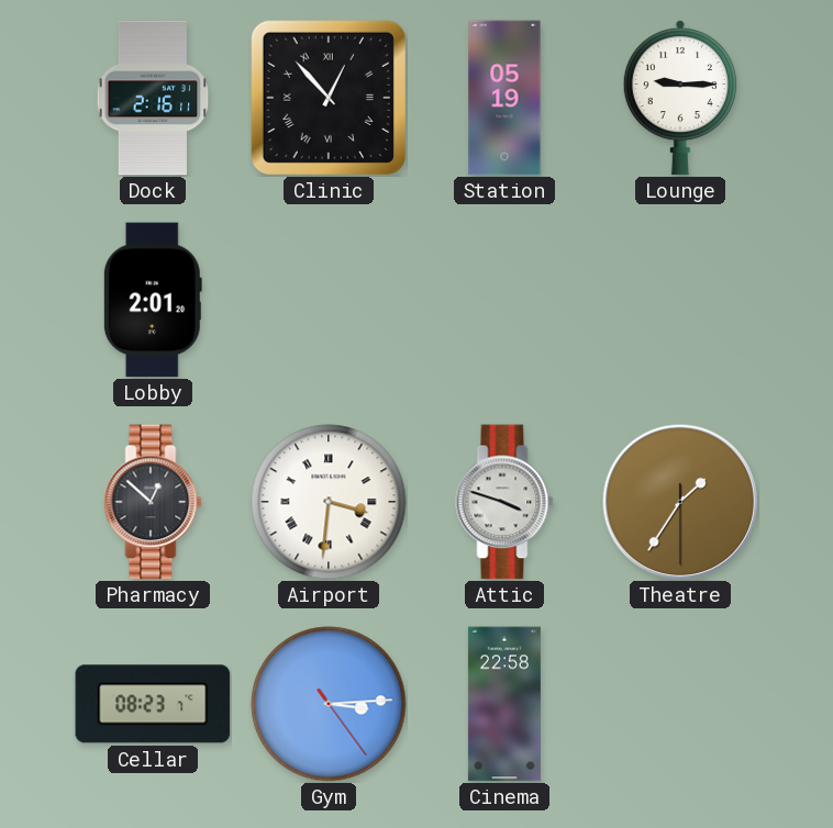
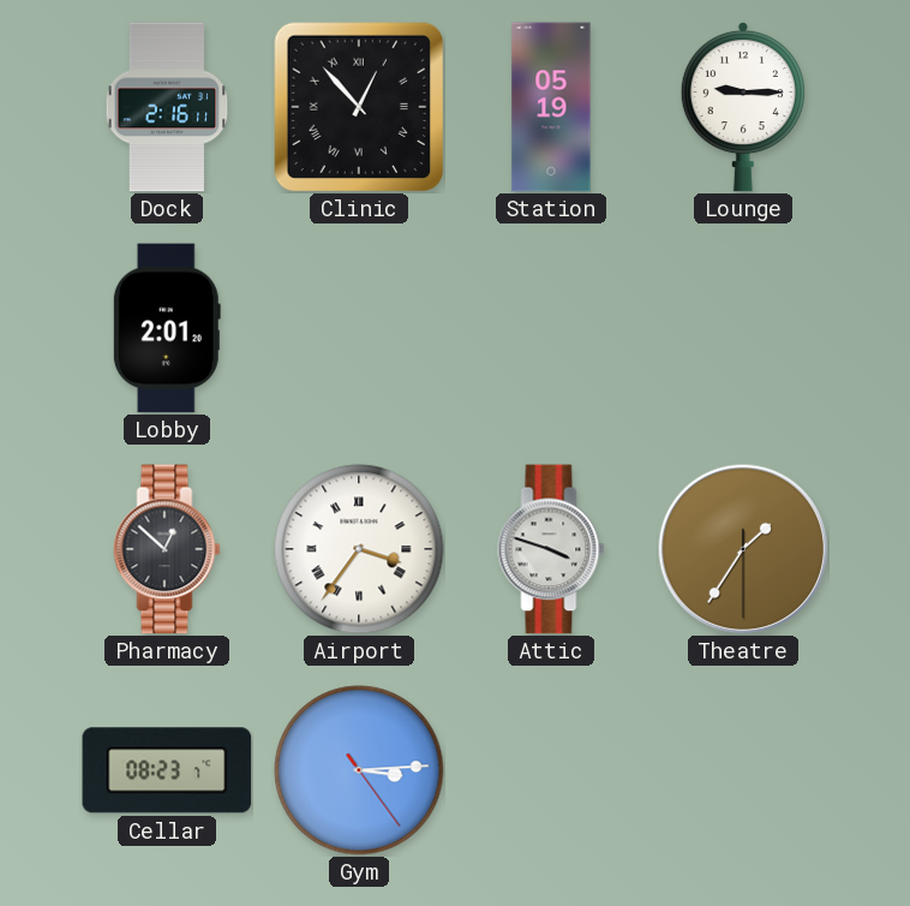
Airport: 3:31 -> 3:36 (359, 549)
Cinema: 22:58 -> none (504, 704)
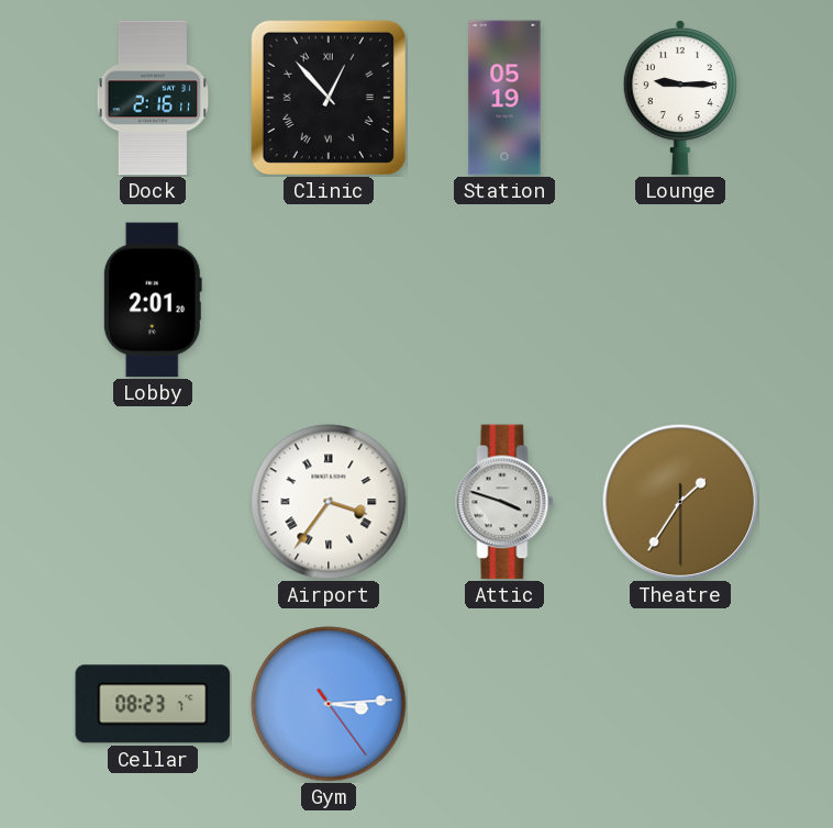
Pharmacy: 12:52 -> none (167, 549)
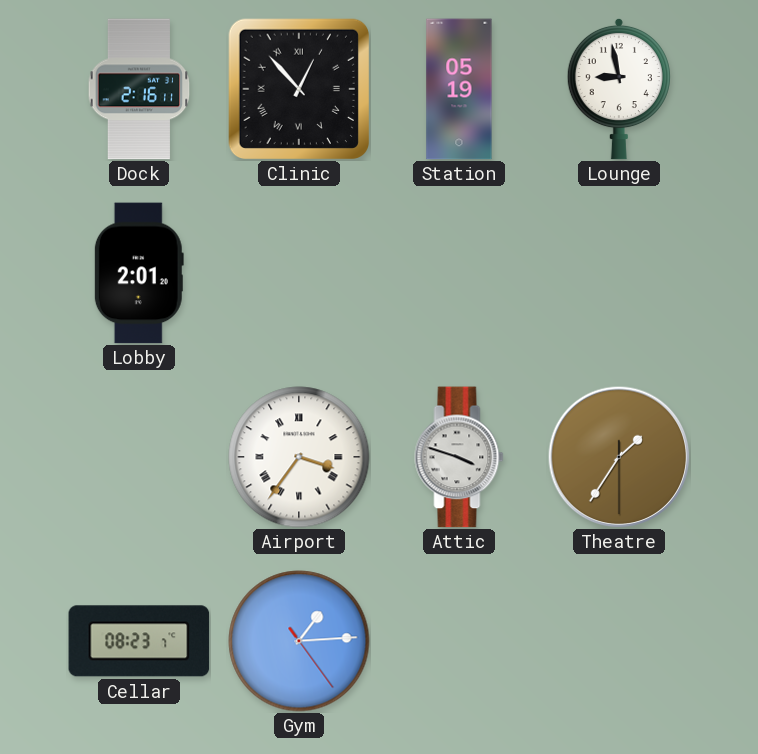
Lounge: 9:15 -> 8:58 (619, 89)
Gym: 3:14 -> 1:14 (299, 641)
